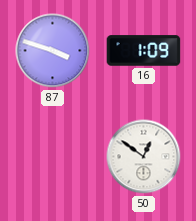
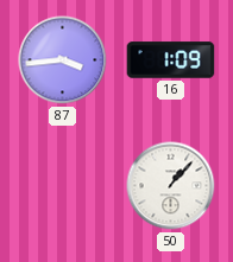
87: 3:48 -> 3:44 (63, 60)
50: 12:51 -> 1:07 (171, 186)
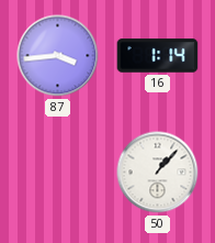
16: 1:09 -> 1:14 (158, 56)
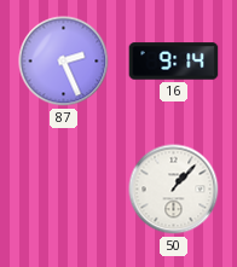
87: 3:44 -> 2:26 (64, 62)
16: 1:14 -> 9:14 (174, 62)
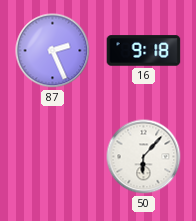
16: 9:14 -> 9:18 (144, 51)
50: 1:07 -> 6:07 (144, 157)
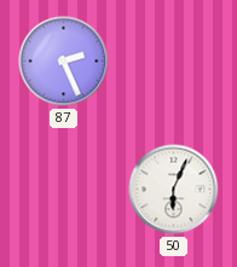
16: 9:18 -> none (144, 51)
50: 6:07 -> 6:04 (174, 190)
